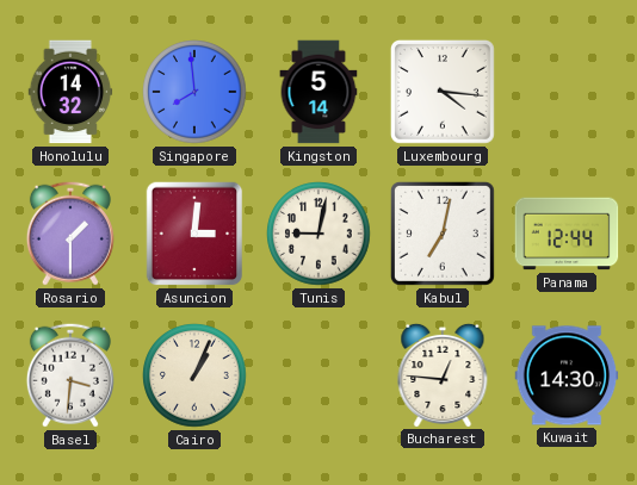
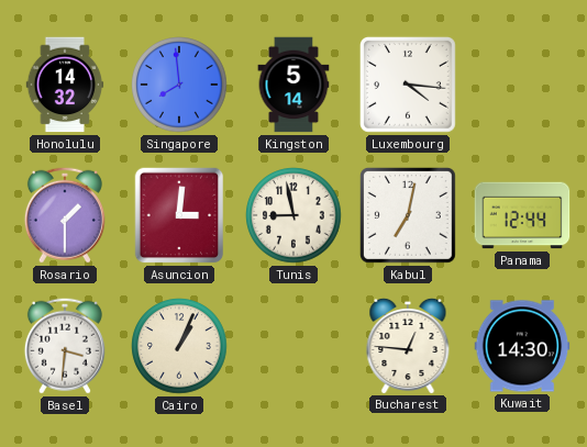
Tunis: 9:02 -> 8:58 (293, 215)
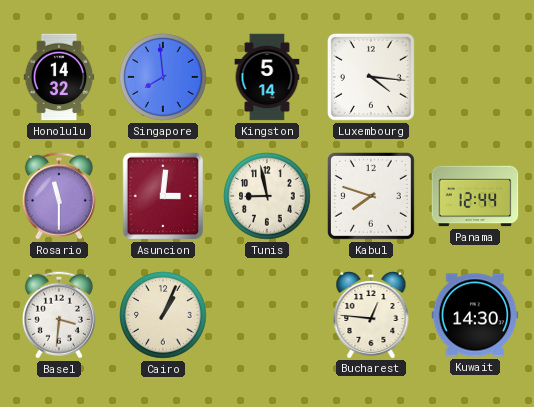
Rosario: 1:30 -> 11:30 (59, 196)
Kabul: 7:02 -> 7:48 (371, 196)
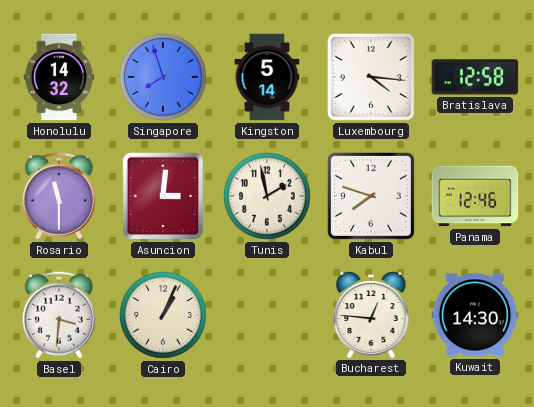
Singapore: 7:59 -> 7:57 (163, 77)
Bratislava: none -> 12:58 (475, 77)
Tunis: 8:58 -> 1:58 (267, 196)
Panama: 12:44 -> 12:46 (475, 196)
